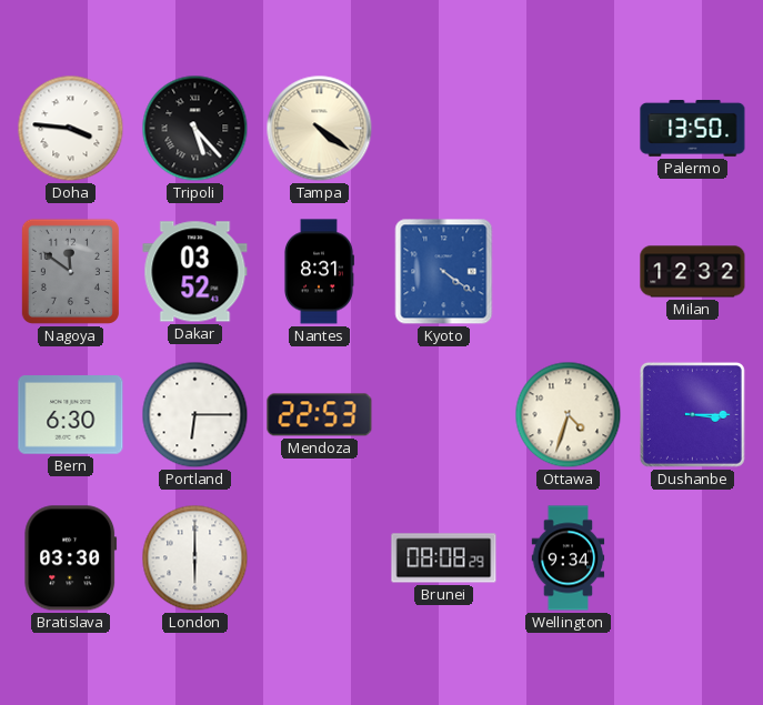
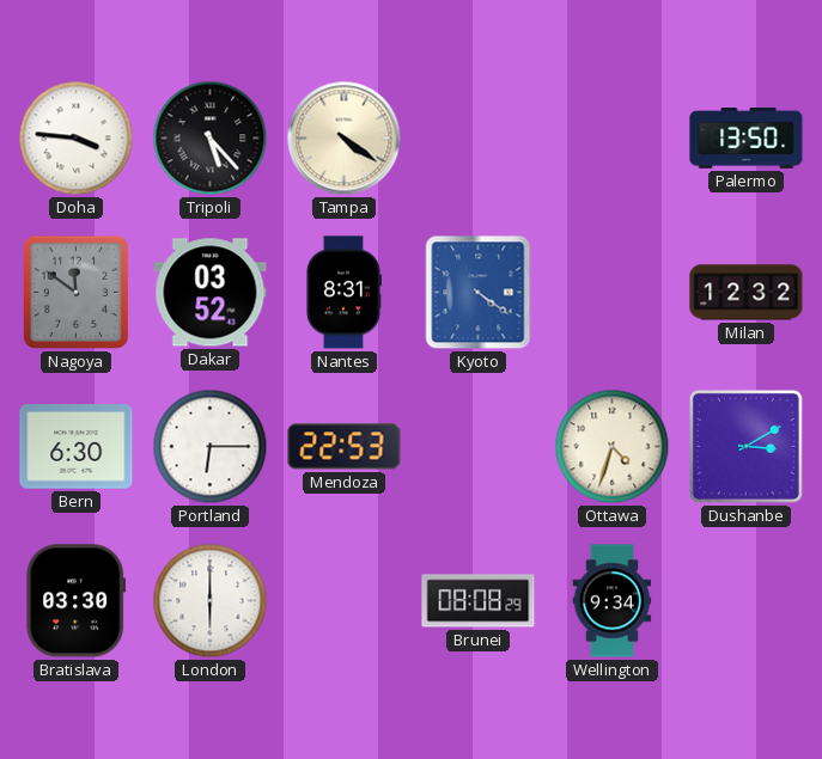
Dushanbe: 3:15 -> 3:10 (745, 446)
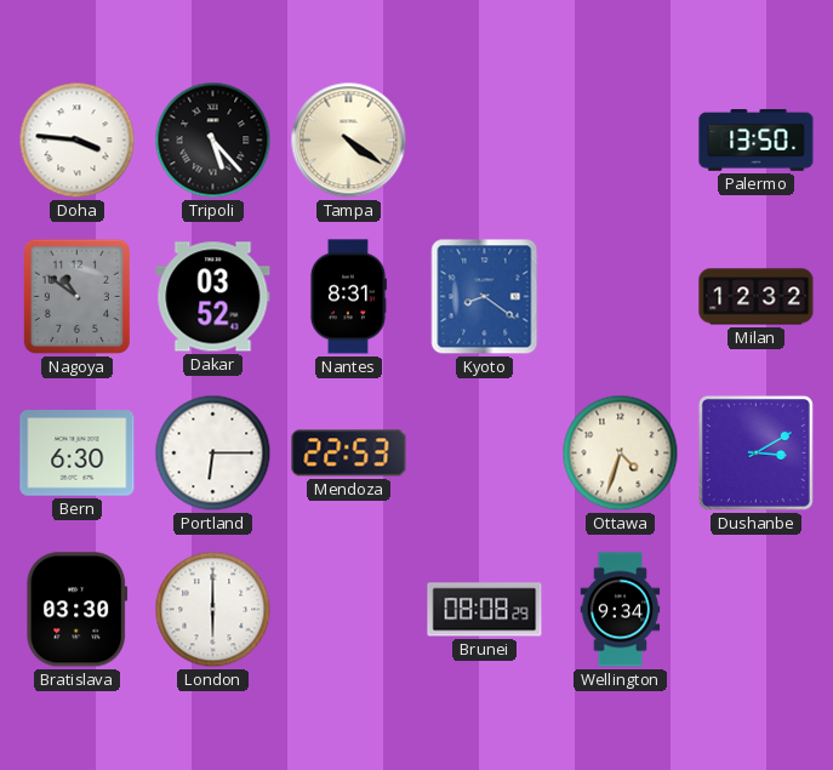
Nagoya: 11:51 -> 10:51 (76, 296)
Kyoto: 4:21 -> 8:21 (485, 297)
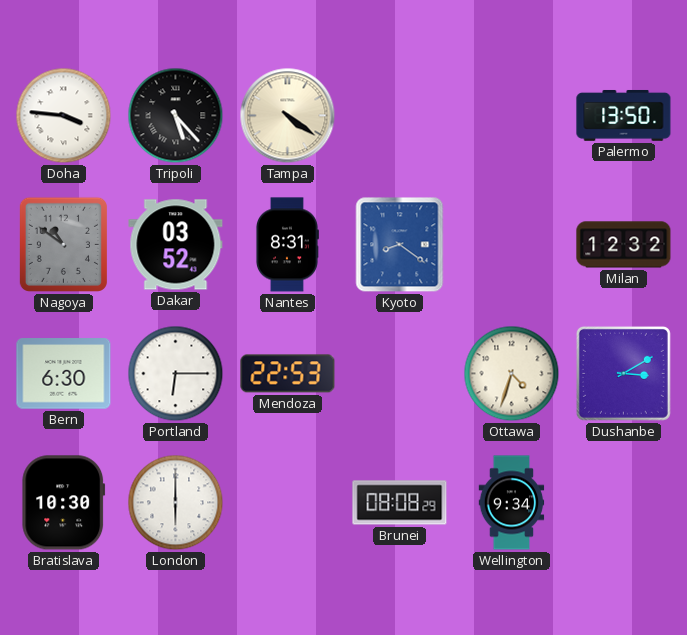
Bratislava: 03:30 -> 10:30 (64, 503)
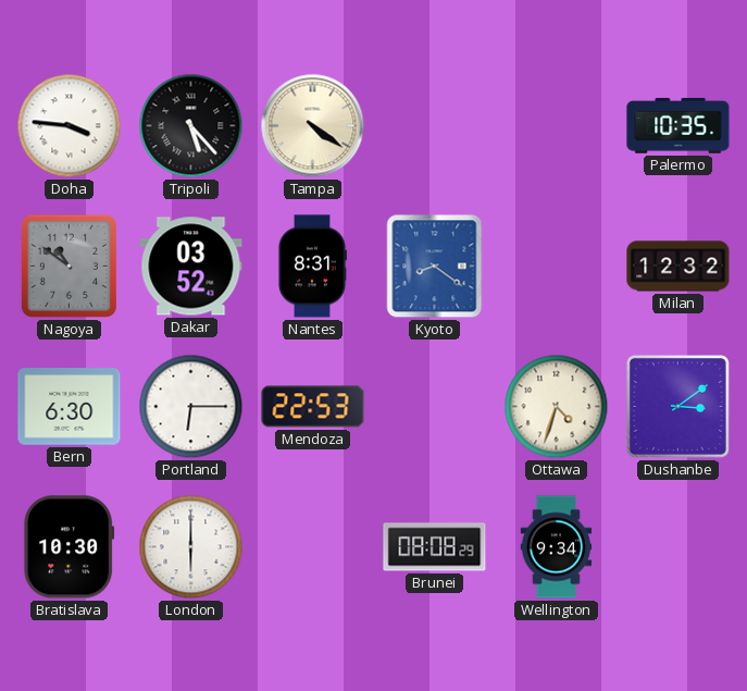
Palermo: 13:50 -> 10:35 (678, 125)
Dushanbe: 3:10 -> 3:09 (677, 406)
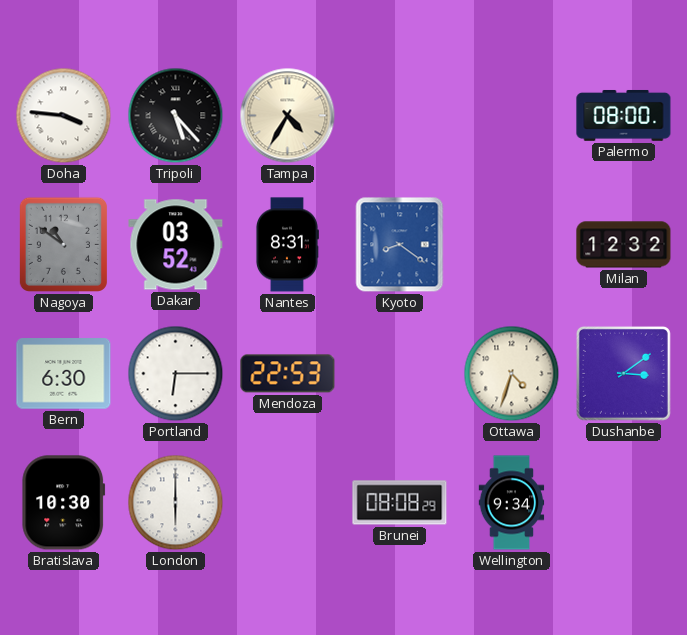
Tampa: 4:21 -> 4:35 (288, 116)
Palermo: 10:35 -> 08:00 (624, 115)
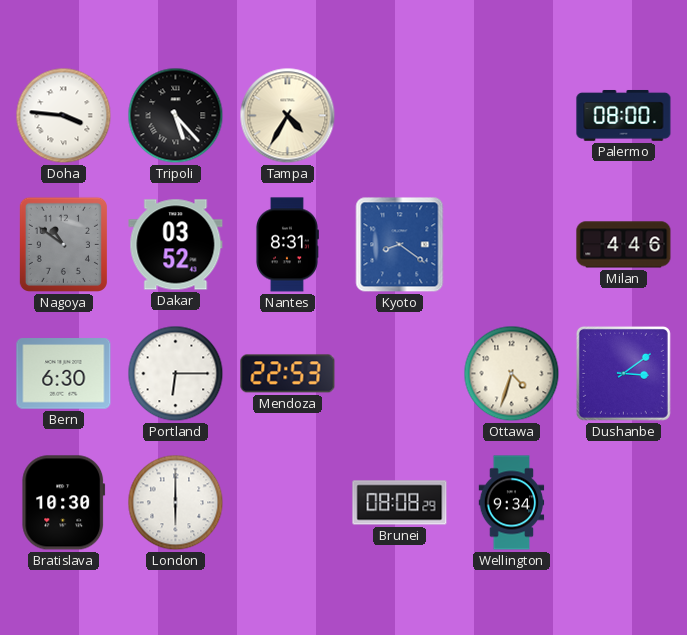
Milan: 12:32 -> 4:46 (624, 245)
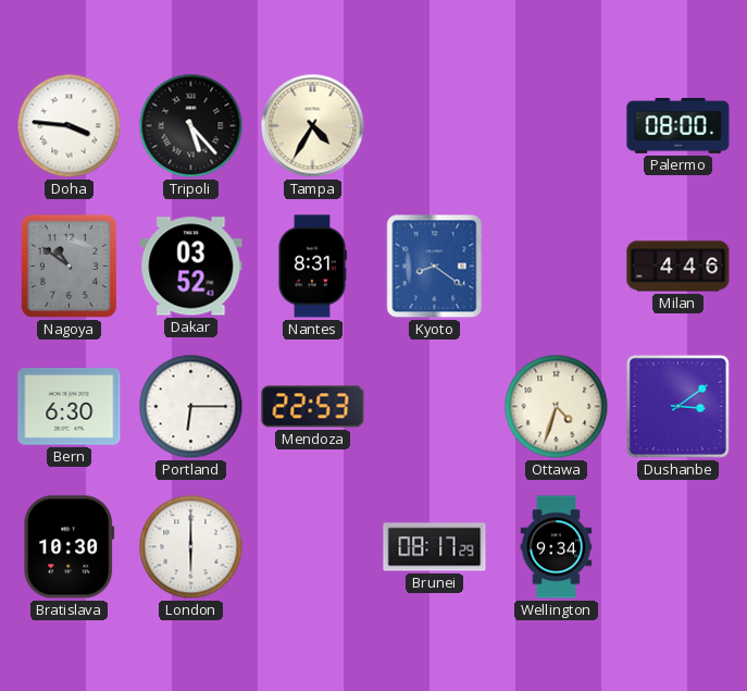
Brunei: 08:08 -> 08:17 (435, 547)
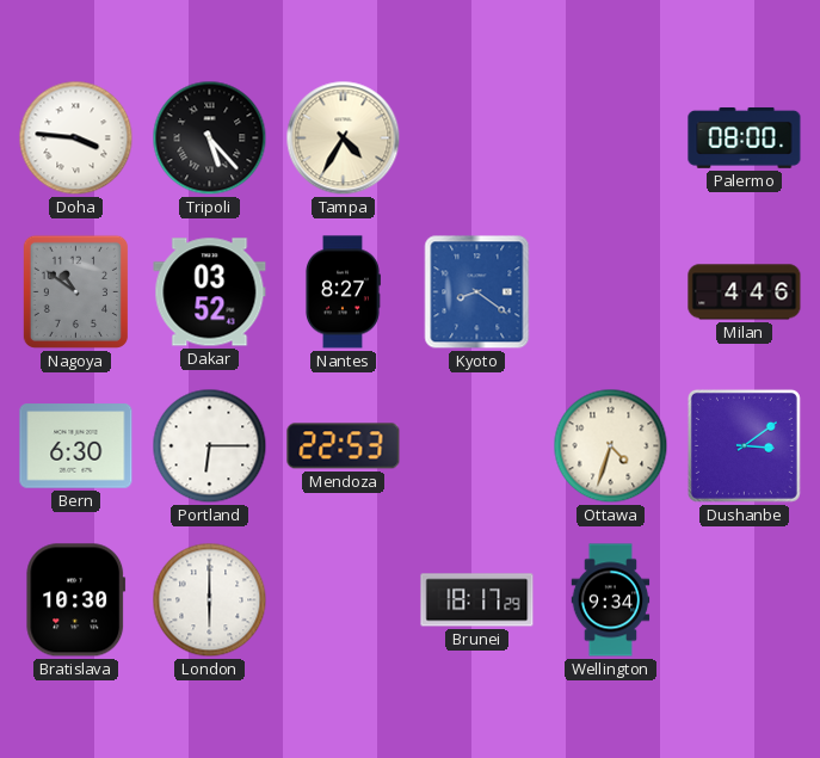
Nantes: 8:31 -> 8:27 (343, 292)
Brunei: 08:17 -> 18:17 (477, 600)
